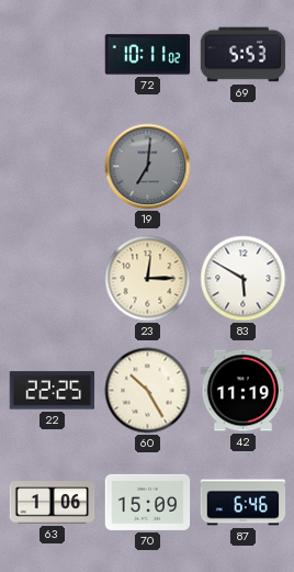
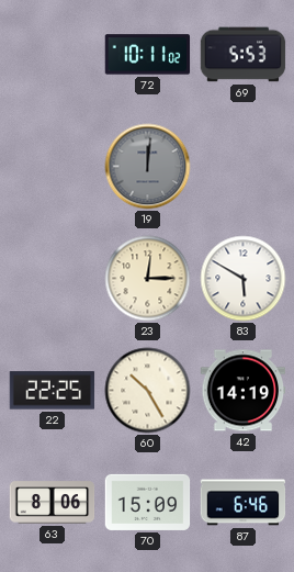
19: 7:01 -> 12:01 (148, 167)
42: 11:19 -> 14:19 (244, 391)
63: 1:06 -> 8:06 (53, 503)
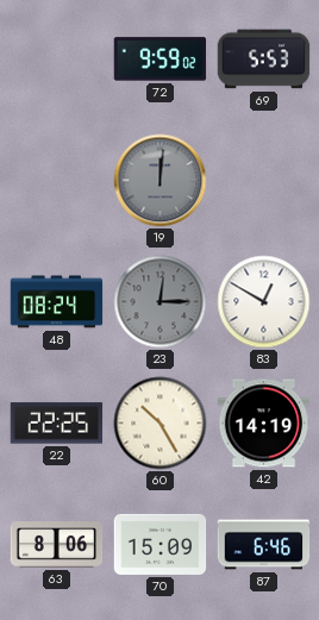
72: 10:11 -> 9:59 (161, 60)
48: none -> 08:24 (57, 302)
23 dial: cream -> grey (161, 302)
83: 5:50 -> 12:50 (264, 302)
